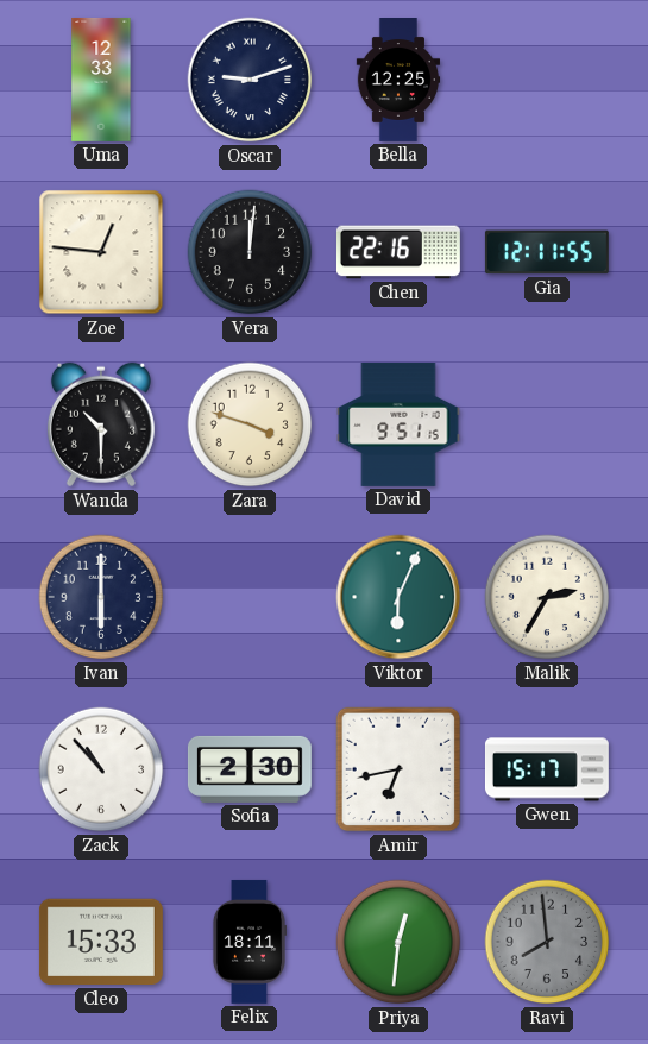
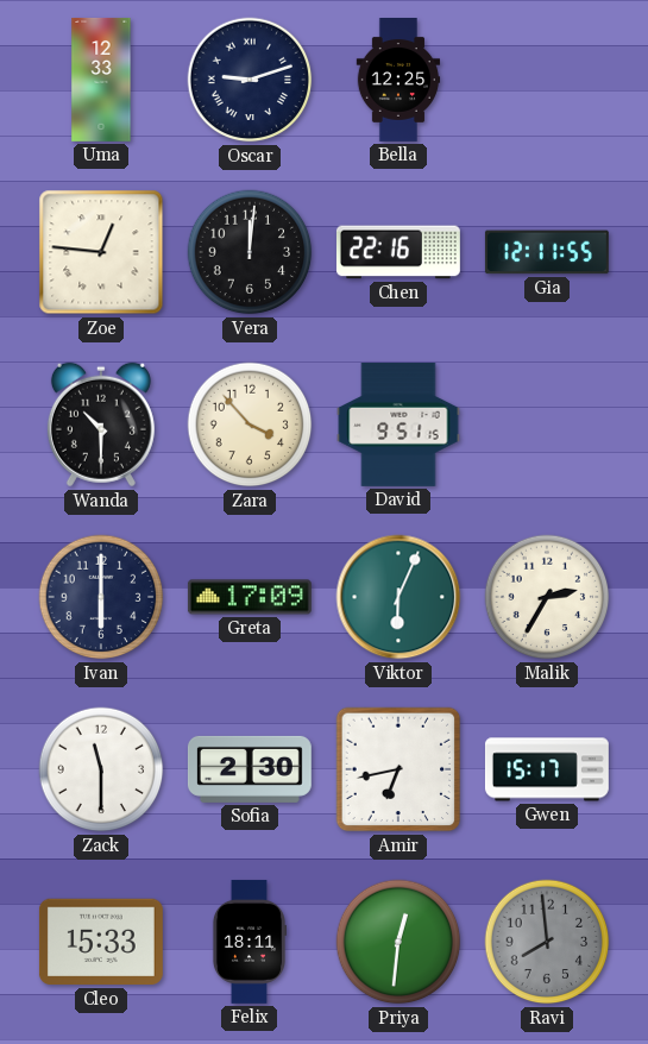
Zara: 3:48 -> 3:53 (250, 424)
Greta: none -> 17:09 (250, 597)
Zack: 10:53 -> 11:30 (101, 769)
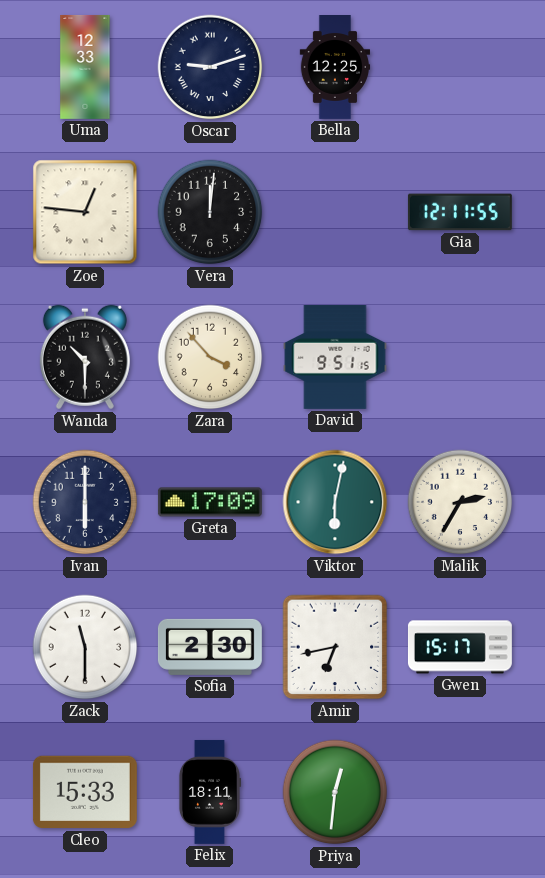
Chen: 22:16 -> none (398, 252)
Viktor: 6:04 -> 6:02 (335, 502)
Ravi: 7:59 -> none (547, 942)
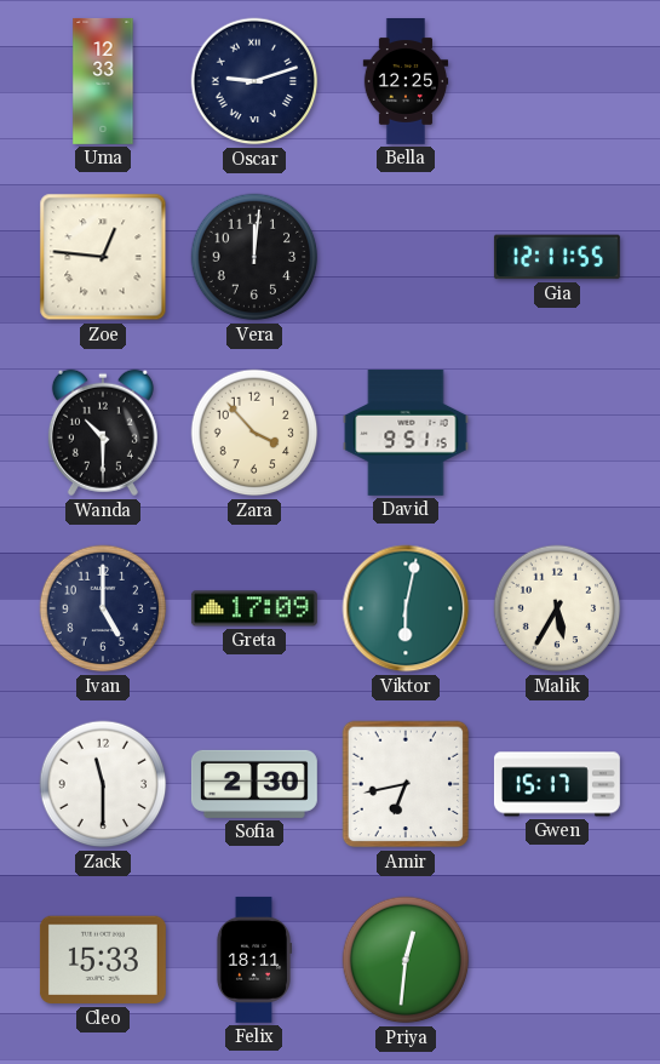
Ivan: 6:00 -> 5:00 (103, 608)
Malik: 2:35 -> 5:35 (557, 608)
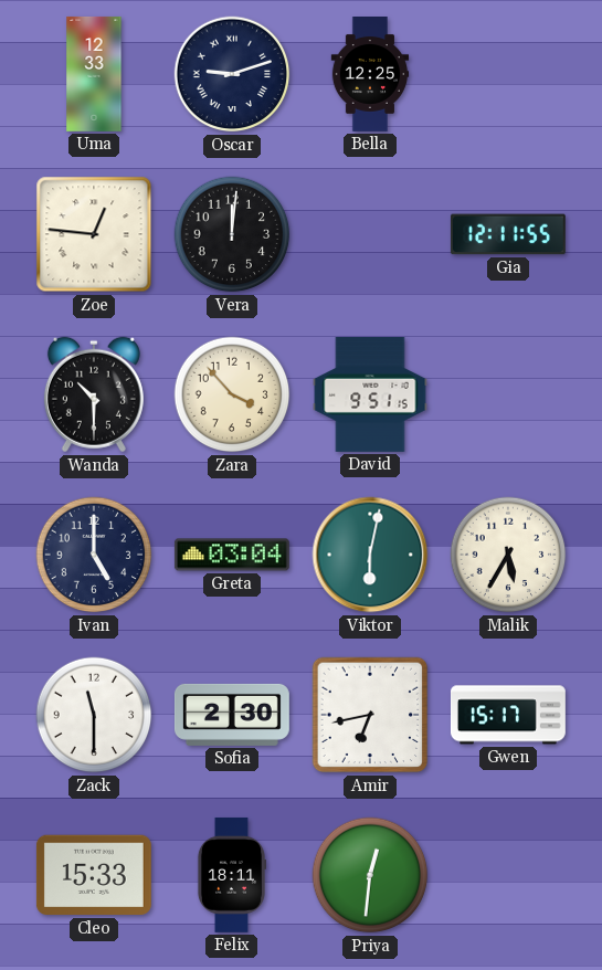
Greta: 17:09 -> 03:04 (232, 555)
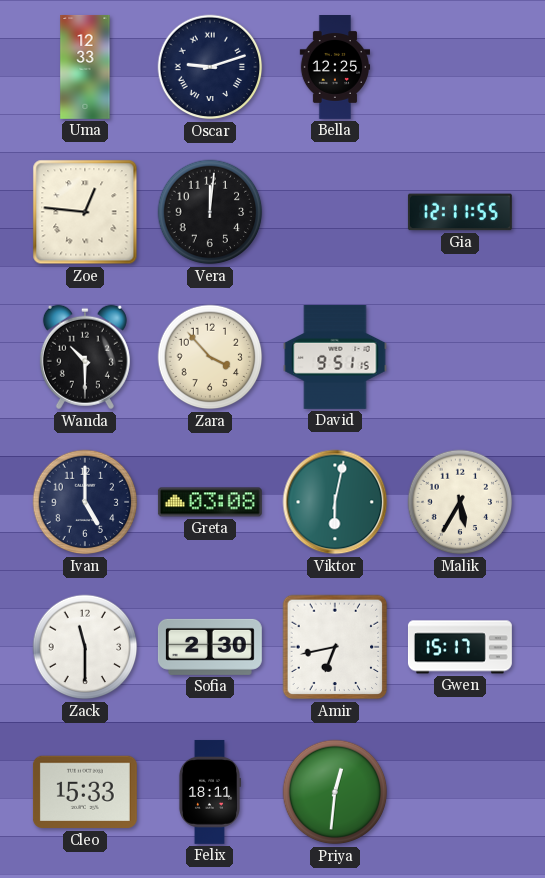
Greta: 03:04 -> 03:08 (210, 502)
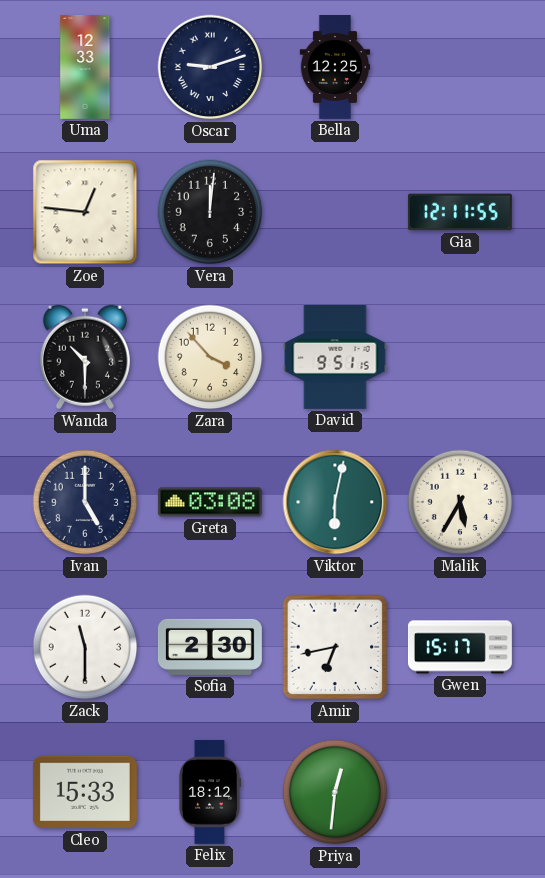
Felix: 18:11 -> 18:12 (209, 792)
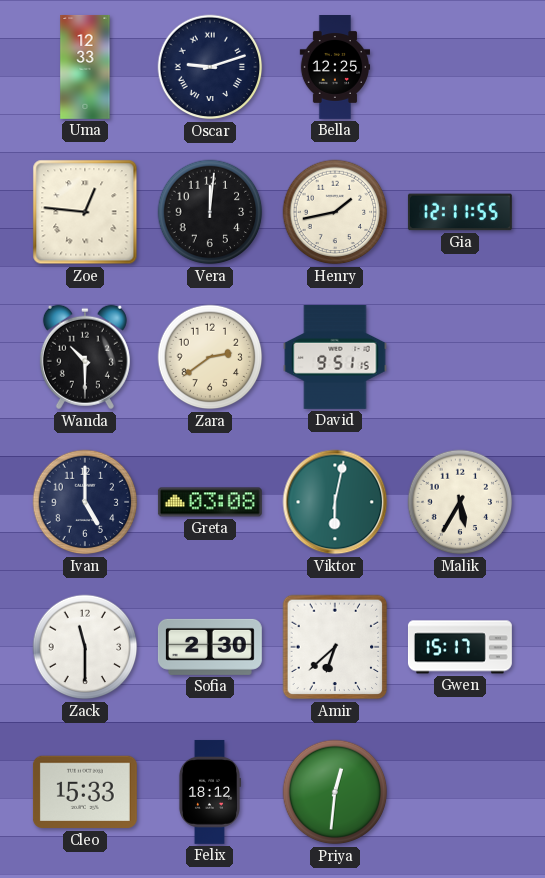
Henry: none -> 1:43 (335, 212)
Zara: 3:53 -> 2:39 (210, 357)
Amir: 6:43 -> 6:38 (335, 647)
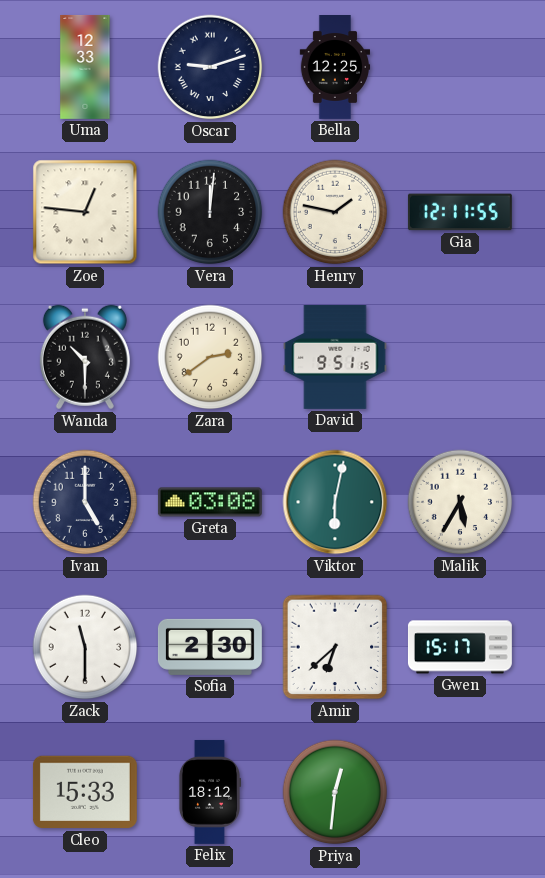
Henry: 1:43 -> 1:47 (335, 212)
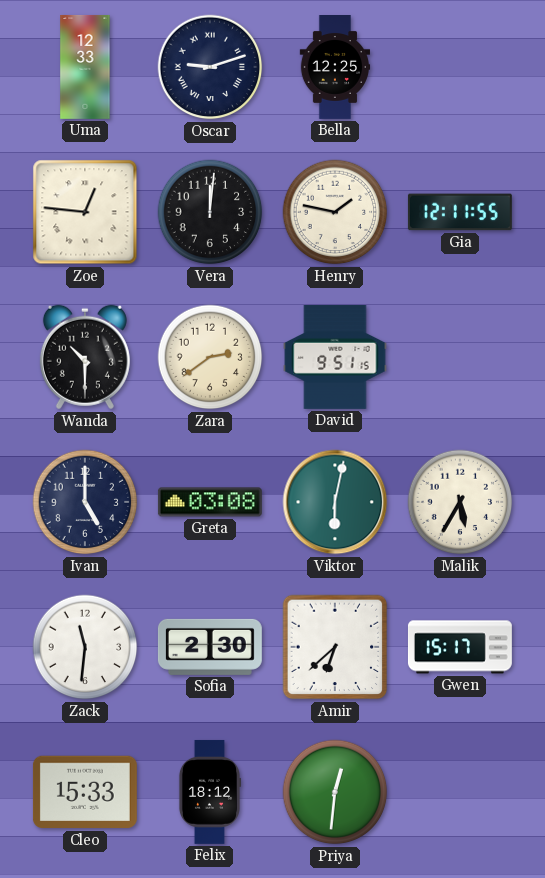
Zack: 11:30 -> 11:31 (85, 647)
